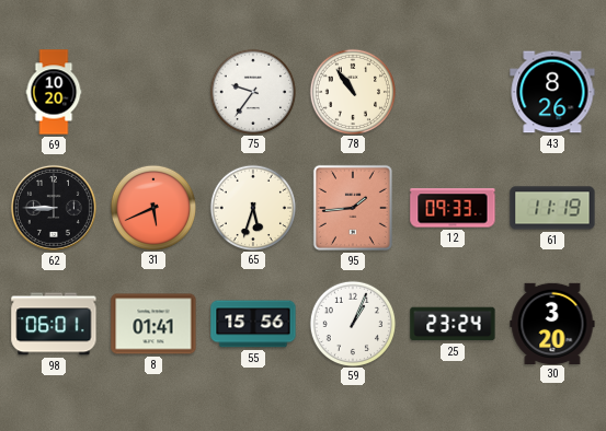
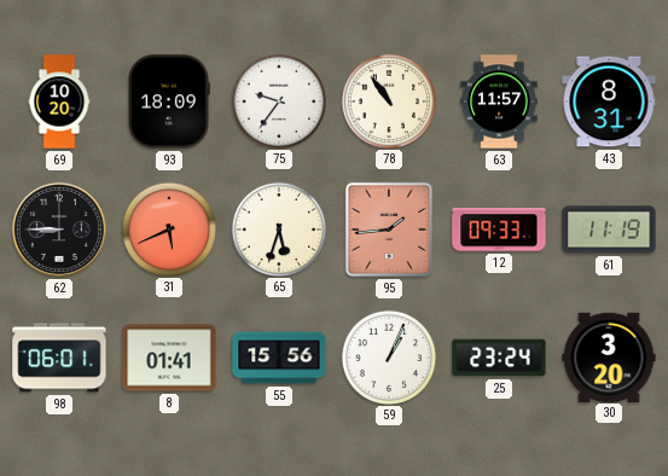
93: none -> 18:09 (169, 101)
63: none -> 11:57 (499, 101)
43: 8:26 -> 8:31 (609, 101)
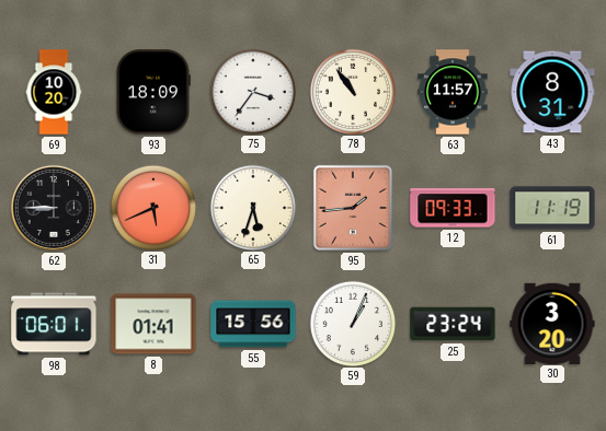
75: 9:36 -> 3:36 (252, 91)
